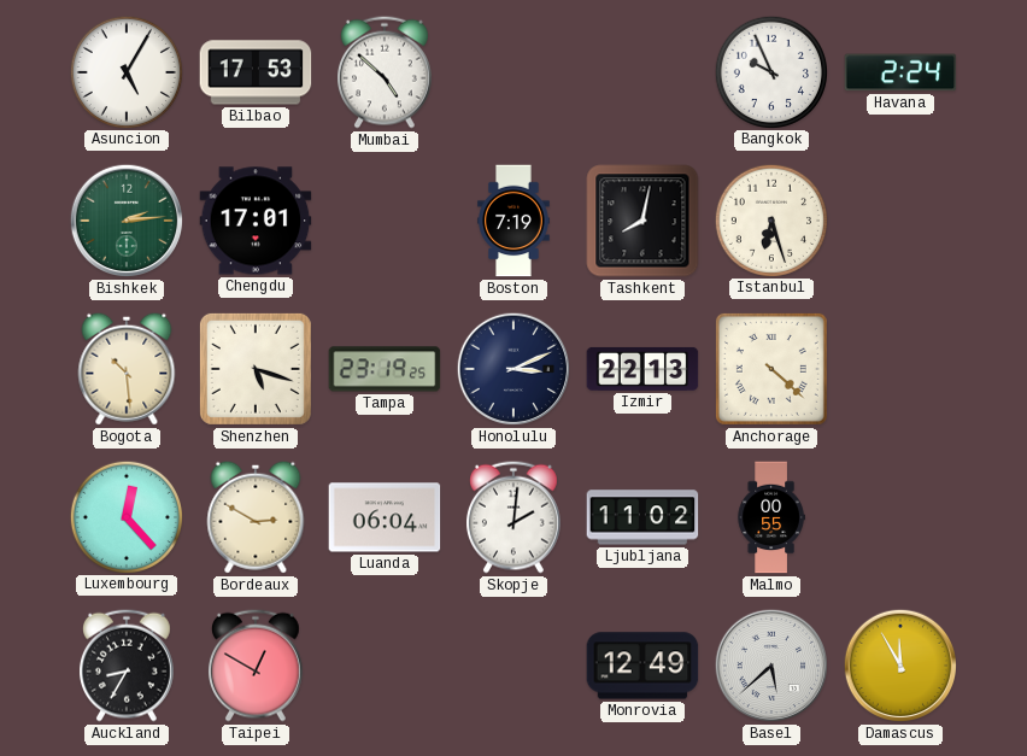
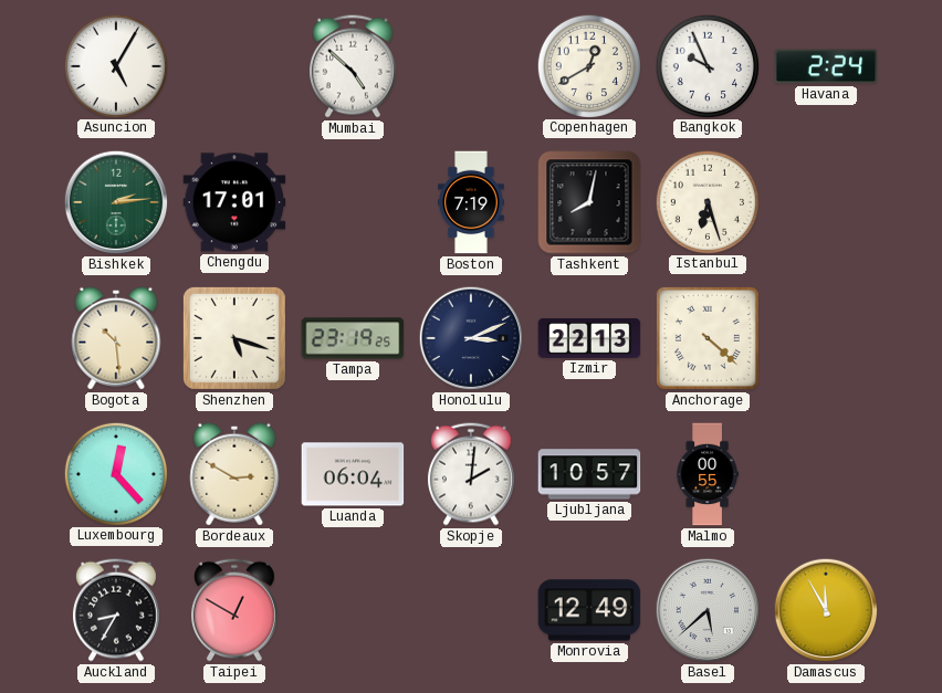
Bilbao: 17:53 -> none (256, 72)
Copenhagen: none -> 12:40 (588, 65)
Ljubljana: 11:02 -> 10:57 (589, 474)
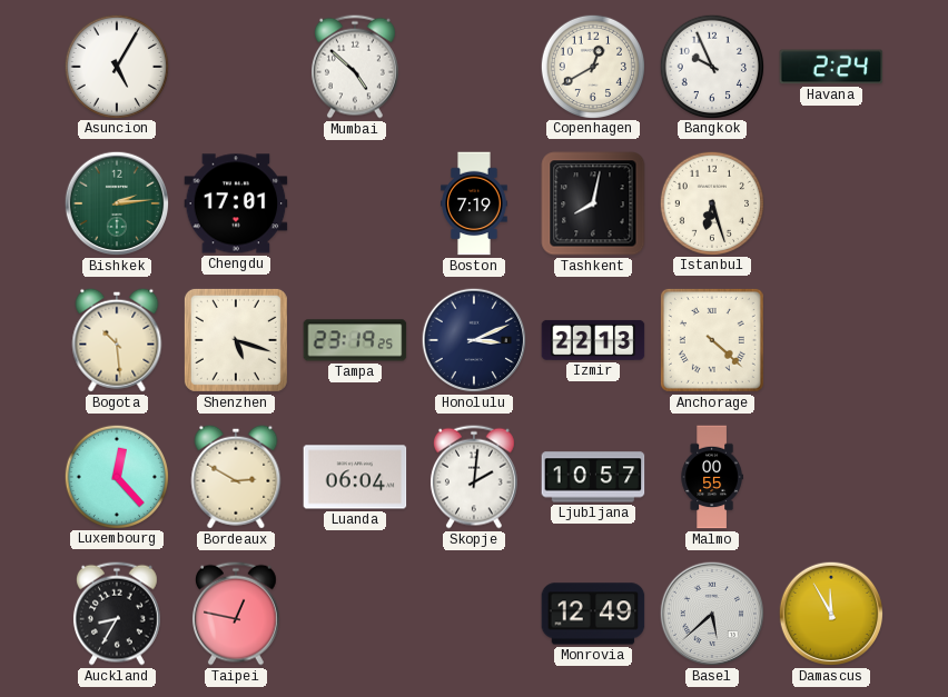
Taipei: 12:50 -> 12:47 (236, 614)
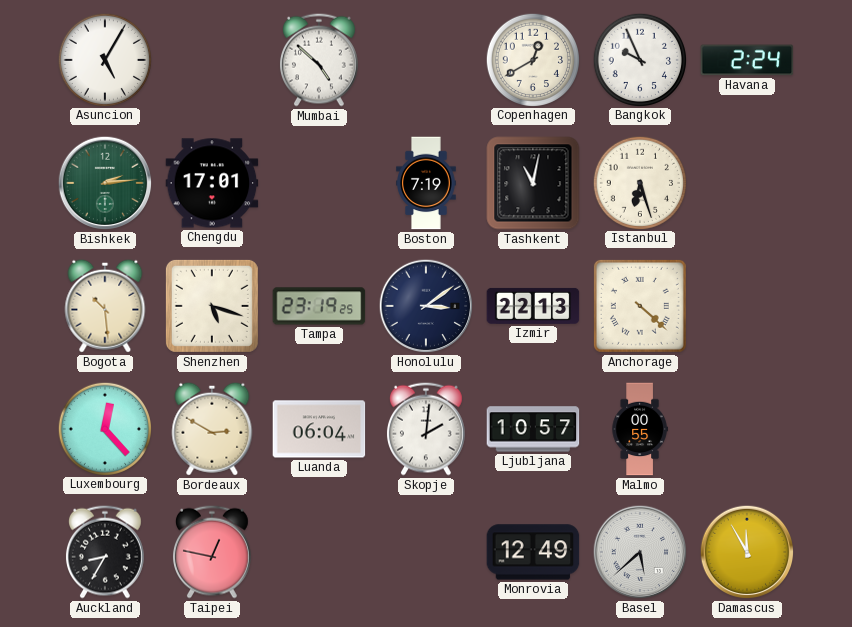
Tashkent: 8:02 -> 11:02 (533, 183)
Honolulu: 3:11 -> 3:09 (426, 306)
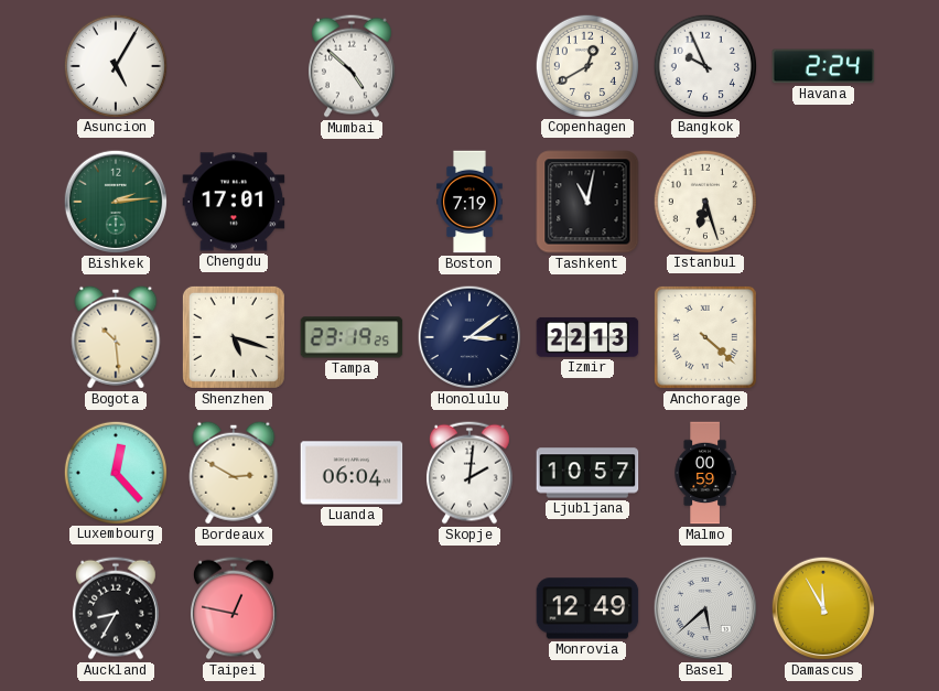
Malmo: 00:55 -> 00:59 (705, 473)
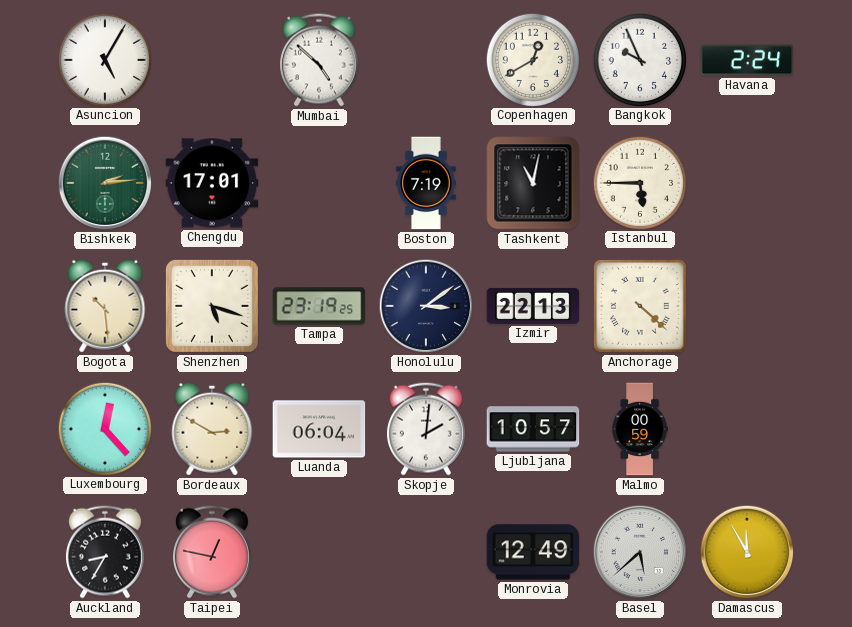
Istanbul: 6:27 -> 5:45 (639, 182)
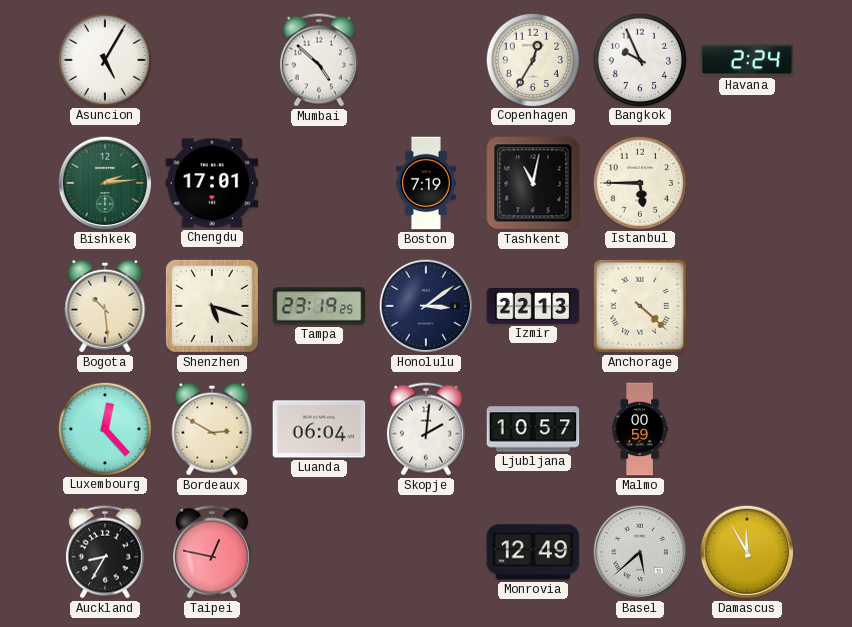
Copenhagen: 12:40 -> 12:35 (532, 59)
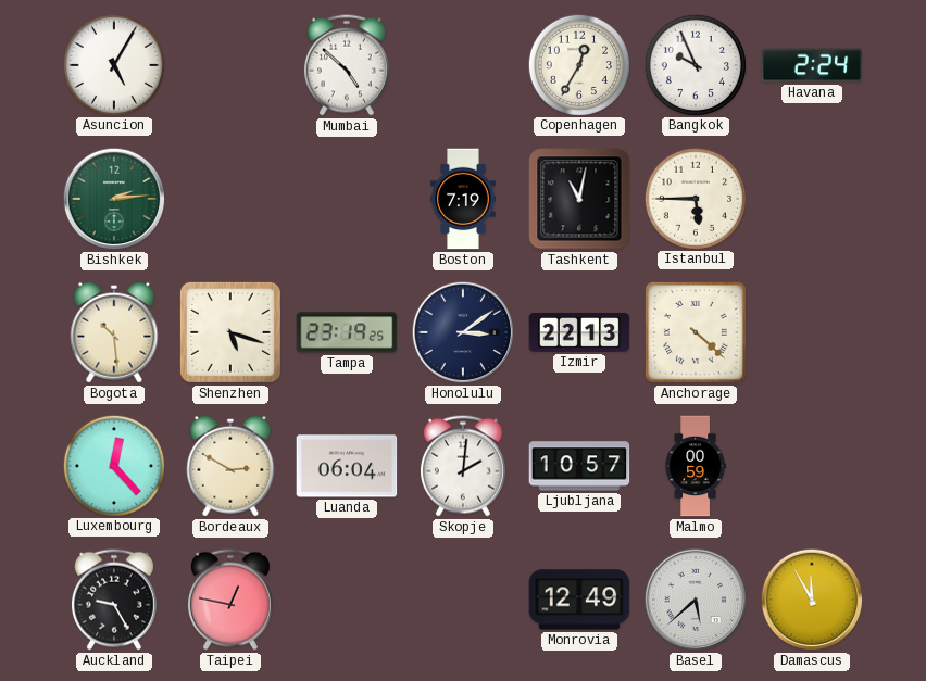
Chengdu: 17:01 -> none (212, 183)
Auckland: 8:35 -> 9:25 (114, 600)
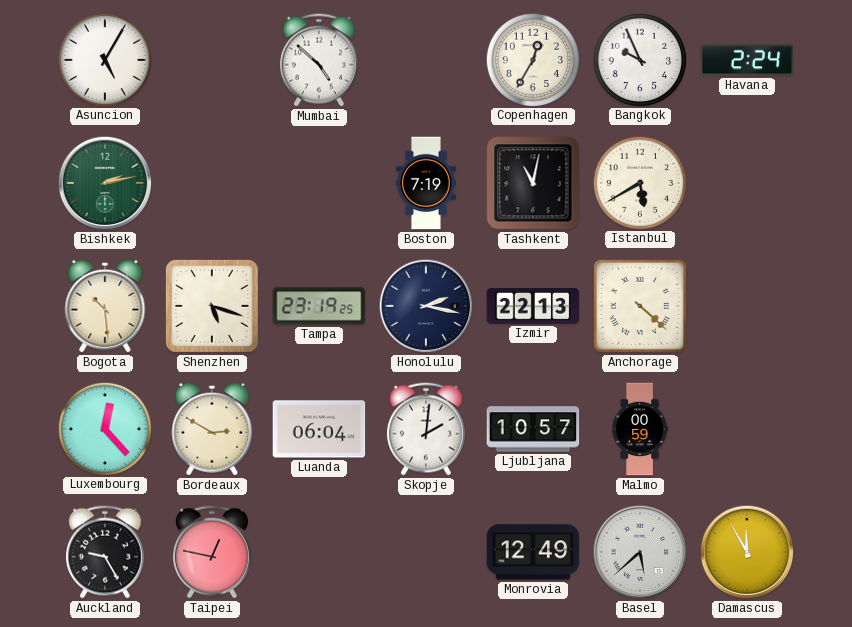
Bishkek: 2:14 -> 2:13 (105, 183)
Istanbul: 5:45 -> 5:40 (639, 182)
Honolulu: 3:09 -> 2:17 (426, 306)
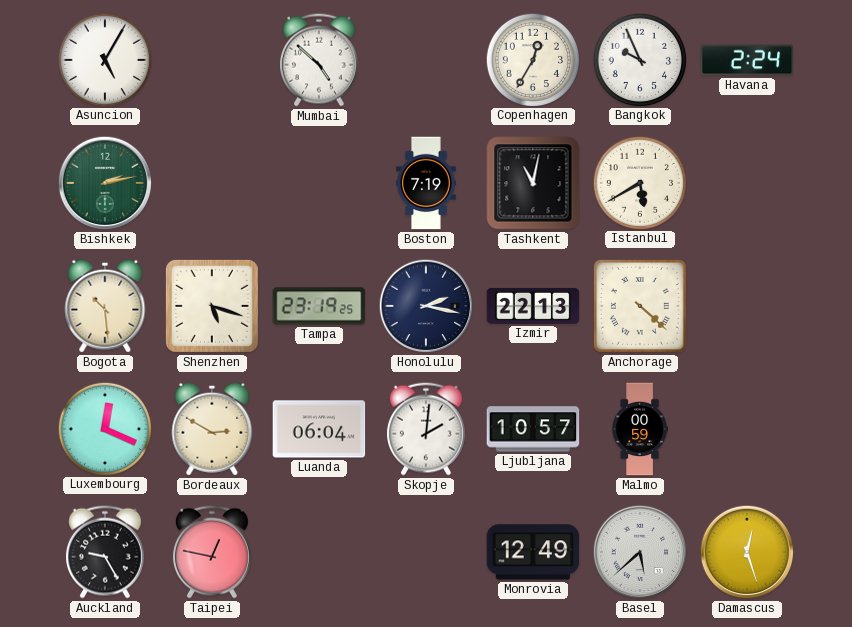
Luxembourg: 12:23 -> 12:19 (104, 428)
Damascus: 11:55 -> 12:27 (747, 552)
